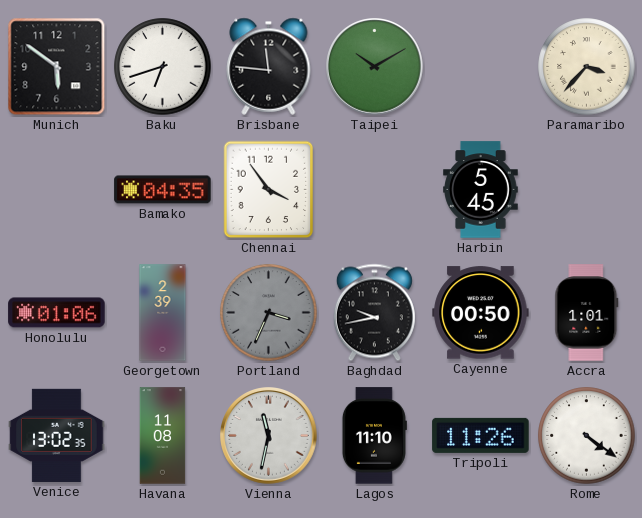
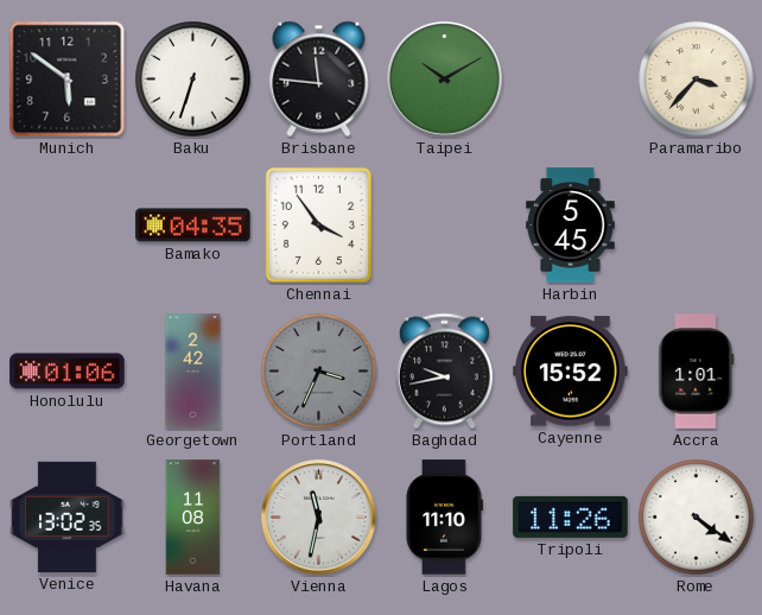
Baku: 6:42 -> 6:33 (193, 80)
Georgetown: 2:39 -> 2:42 (193, 372)
Cayenne: 00:50 -> 15:52 (571, 372)
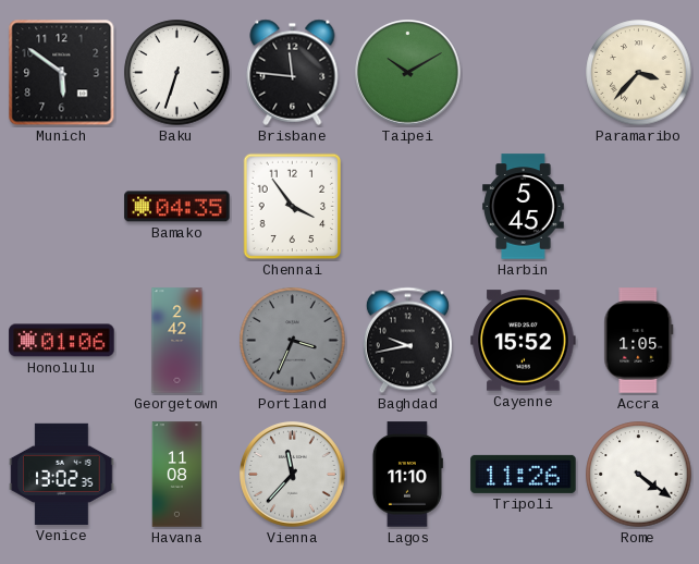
Accra: 1:01 -> 1:05 (639, 341)
Vienna: 11:32 -> 11:37 (293, 475)
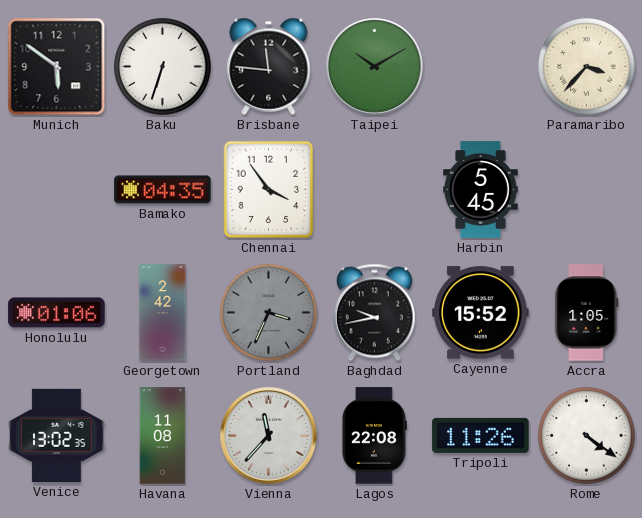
Lagos: 11:10 -> 22:08 (374, 436)
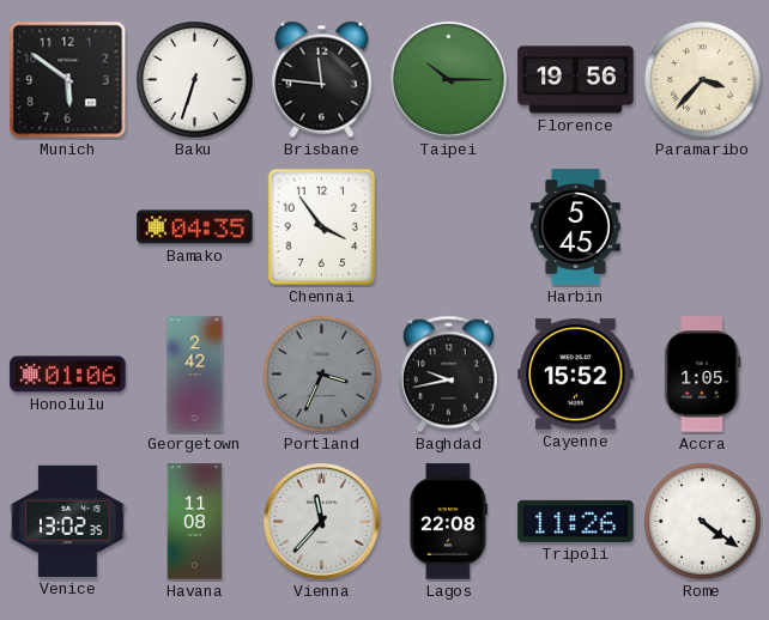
Taipei: 10:10 -> 10:15 (449, 80)
Florence: none -> 19:56 (576, 80)
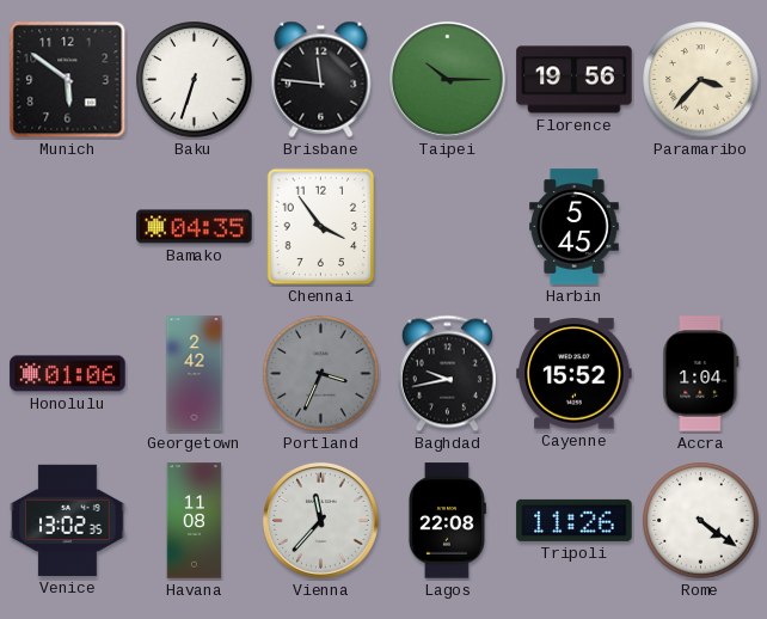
Accra: 1:05 -> 1:04 (701, 374)
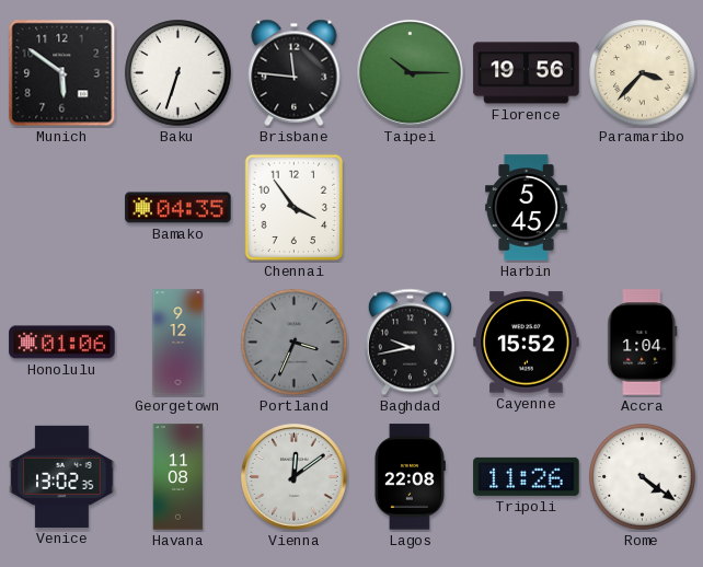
Georgetown: 2:42 -> 9:12 (178, 343)
Vienna: 11:37 -> 12:09 (295, 477)
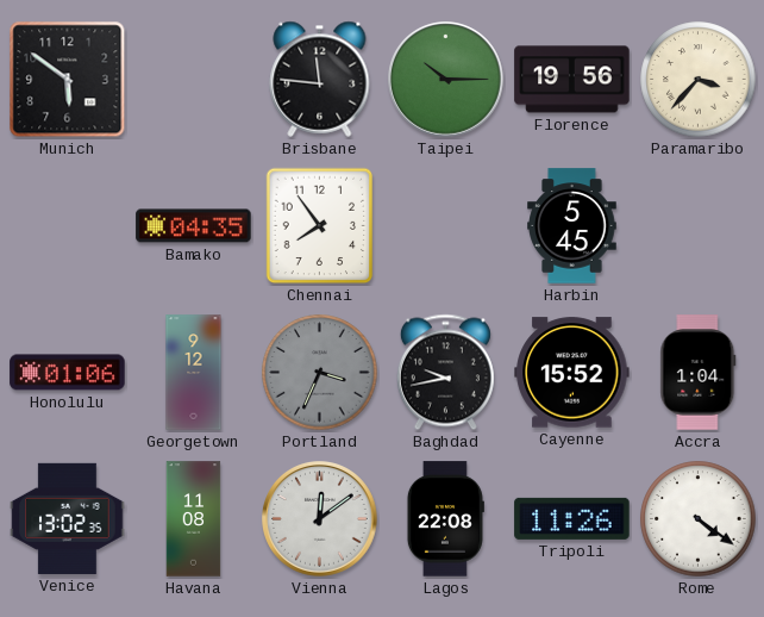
Baku: 6:33 -> none (178, 73)
Chennai: 3:54 -> 7:54 (320, 226)
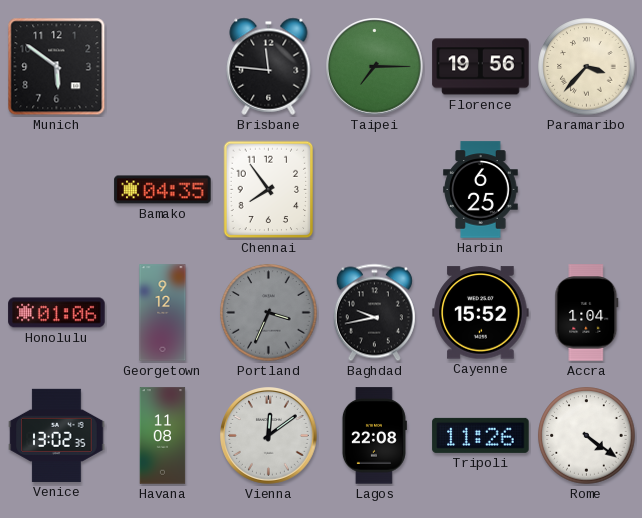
Taipei: 10:15 -> 7:15 (375, 67)
Harbin: 5:45 -> 6:25 (481, 190)
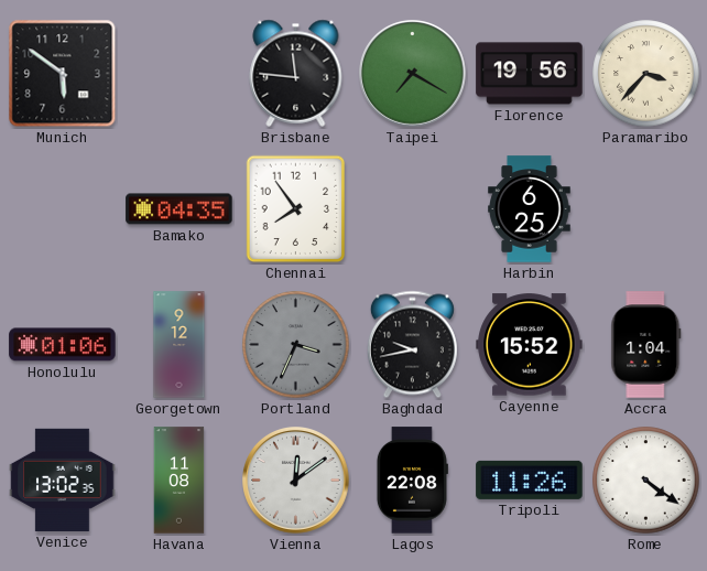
Taipei: 7:15 -> 7:20 (413, 74)
